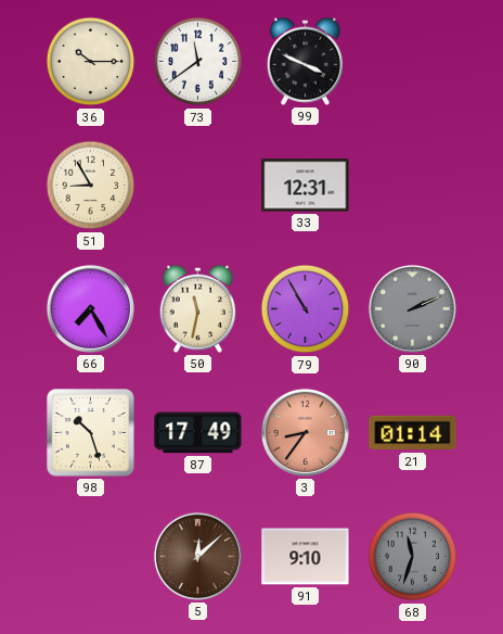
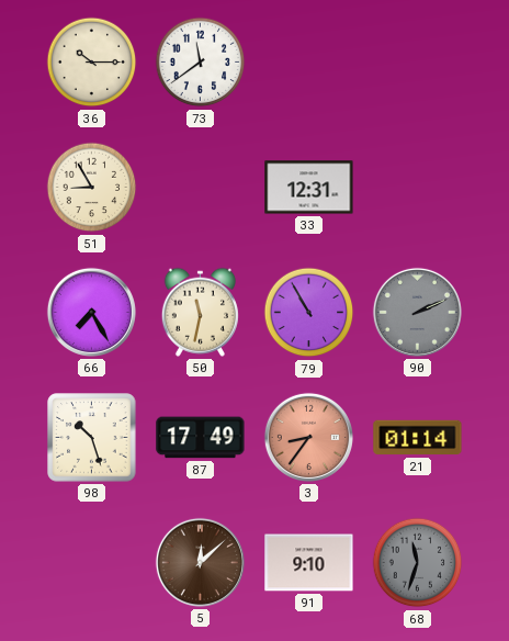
99: 3:49 -> none (305, 61)
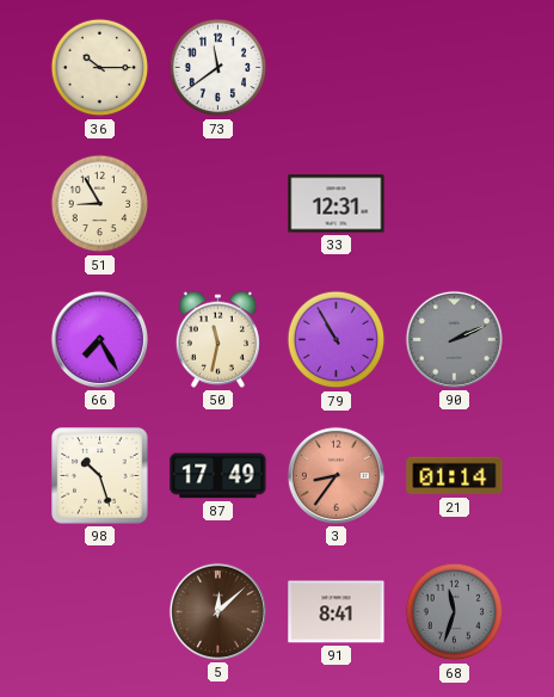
91: 9:10 -> 8:41 (337, 612)
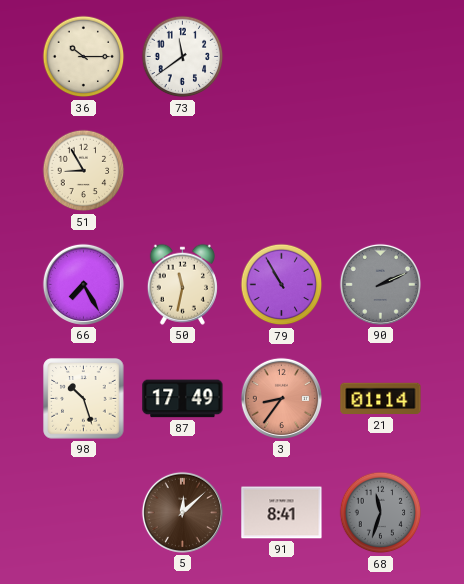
33: 12:31 -> none (337, 204)
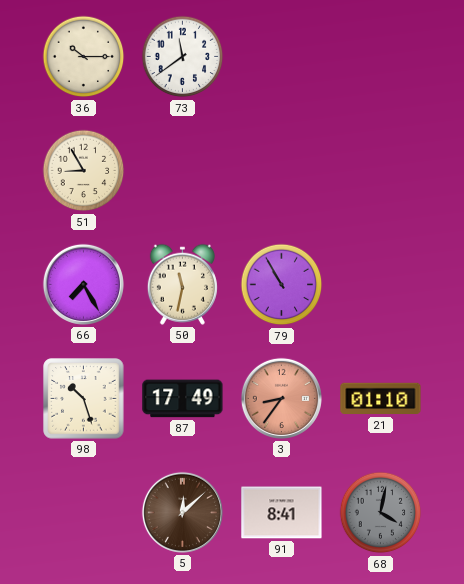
90: 2:11 -> none (380, 284)
21: 01:14 -> 01:10 (381, 399)
68: 11:33 -> 4:02 (381, 513)
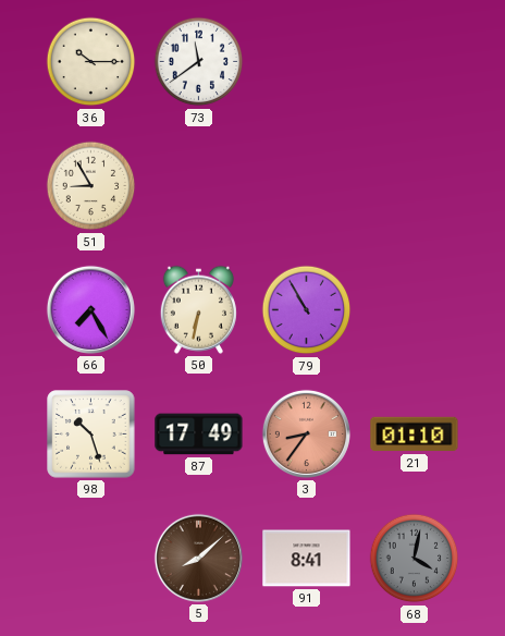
50: 11:32 -> 6:32 (198, 309)
5: 12:08 -> 8:08 (198, 558)
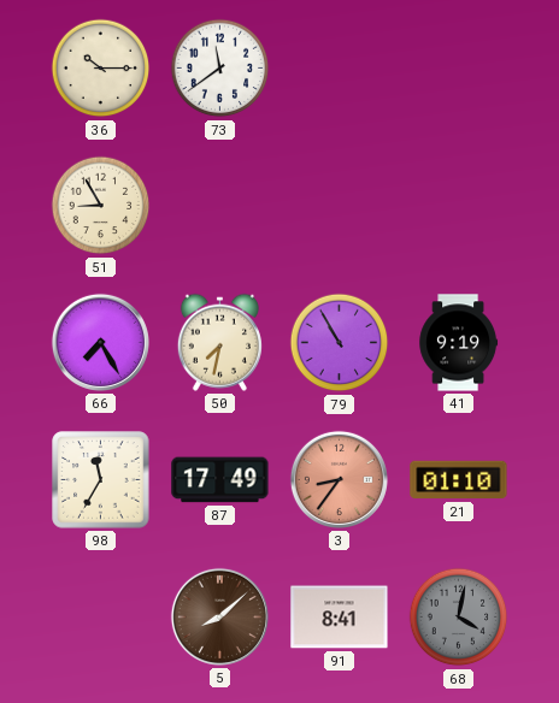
50: 6:32 -> 7:32 (219, 342)
41: none -> 9:19 (459, 343)
98: 10:27 -> 11:35 (101, 480)
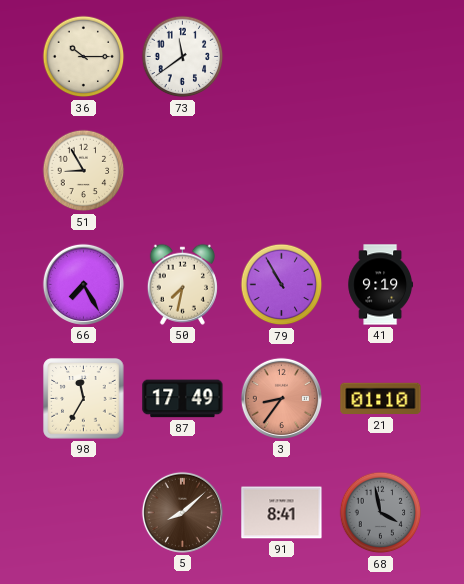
68: 4:02 -> 3:58 (381, 513)
